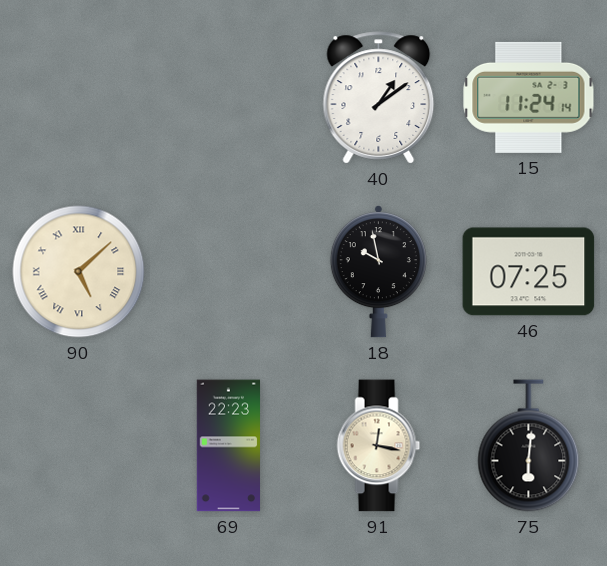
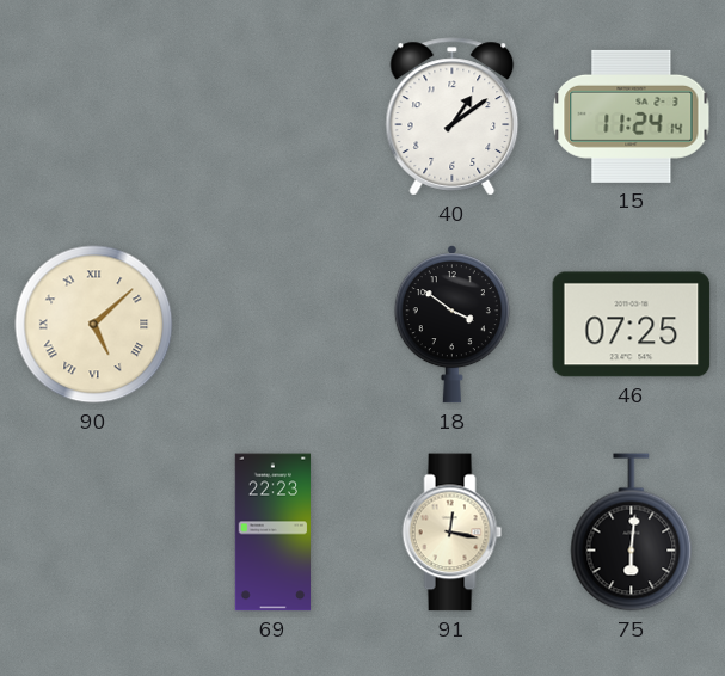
18: 9:58 -> 3:51 (451, 325)
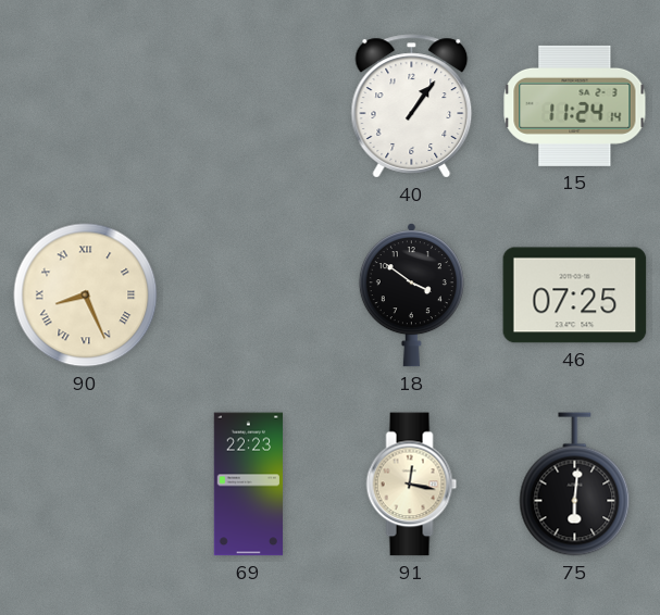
40: 1:09 -> 1:06 (412, 106)
90: 5:08 -> 8:26 (86, 296)
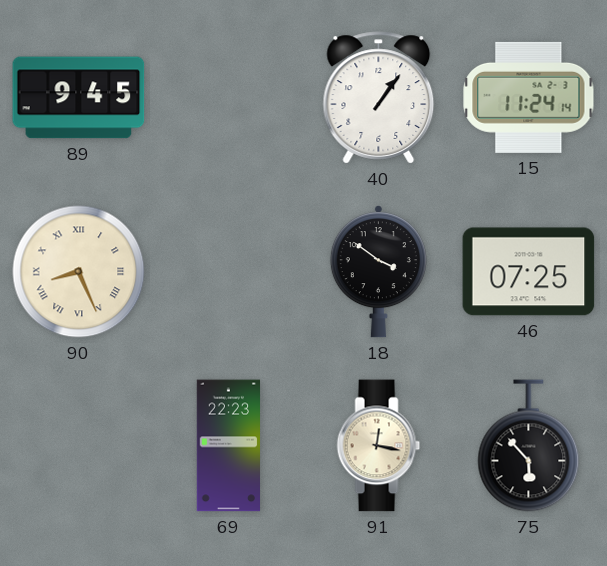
89: none -> 9:45 (79, 98)
75: 6:01 -> 5:53 (529, 446)
